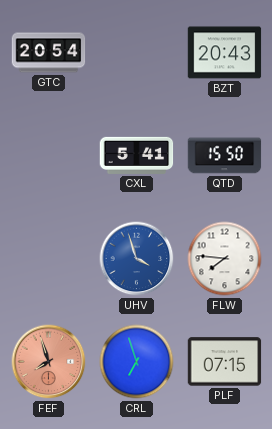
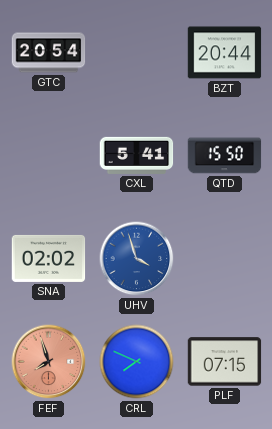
BZT: 20:43 -> 20:44 (225, 53)
SNA: none -> 02:02 (49, 258)
FLW: 7:46 -> none (225, 259)
CRL: 6:57 -> 7:49 (137, 362)
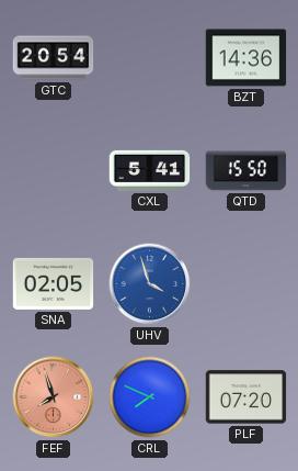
BZT: 20:44 -> 14:36 (247, 58)
SNA: 02:02 -> 02:05 (54, 283)
PLF: 07:15 -> 07:20 (247, 397)
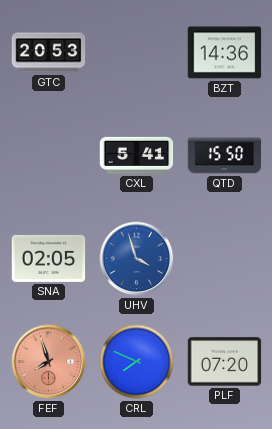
GTC: 20:54 -> 20:53 (49, 53)
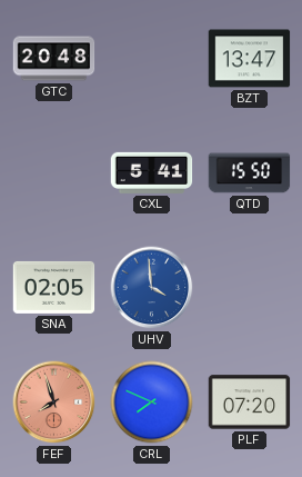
GTC: 20:53 -> 20:48 (54, 59)
BZT: 14:36 -> 13:47 (250, 59)
UHV: 3:57 -> 3:59 (152, 288)
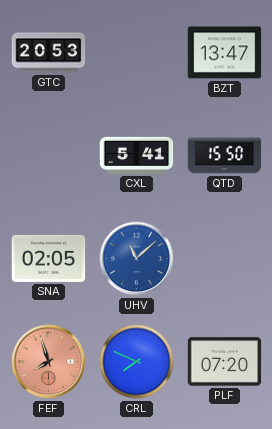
GTC: 20:48 -> 20:53 (49, 53)
UHV: 3:59 -> 11:08 (137, 259)
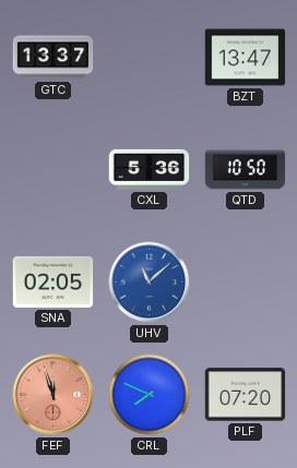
GTC: 20:53 -> 13:37 (54, 58)
CXL: 5:41 -> 5:36 (150, 169)
QTD: 15:50 -> 10:50 (246, 170)
FEF: 7:57 -> 11:57 (54, 395)
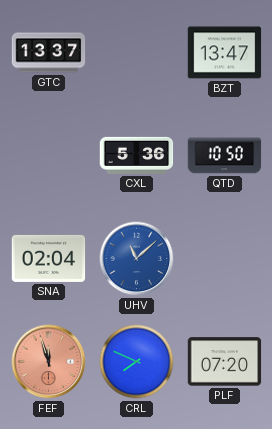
SNA: 02:05 -> 02:04 (49, 258)
